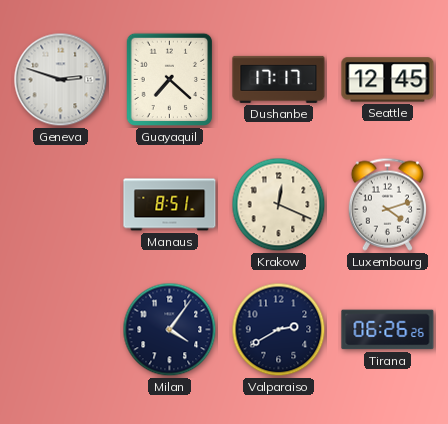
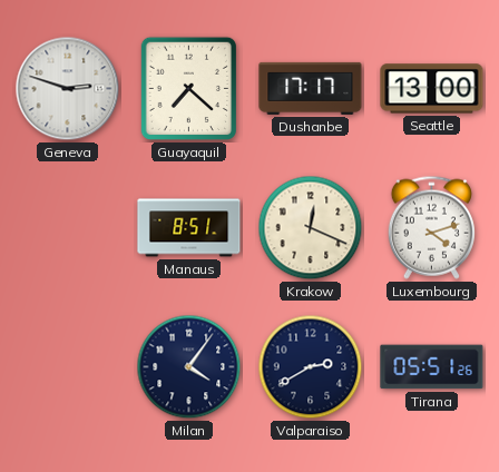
Seattle: 12:45 -> 13:00 (432, 89)
Tirana: 06:26 -> 05:51 (432, 367)
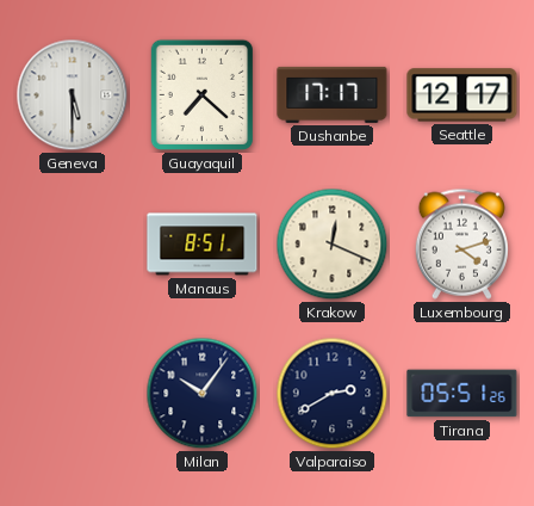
Geneva: 2:48 -> 5:30 (73, 95)
Seattle: 13:00 -> 12:17 (462, 95)
Milan: 4:06 -> 10:06 (203, 394)
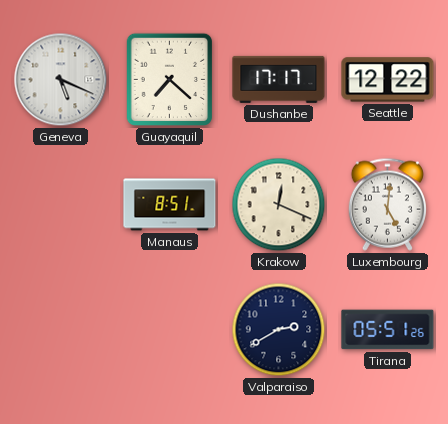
Geneva: 5:30 -> 5:19 (61, 80)
Seattle: 12:17 -> 12:22 (388, 80)
Luxembourg: 4:12 -> 5:01 (387, 204)
Milan: 10:06 -> none (203, 394)
